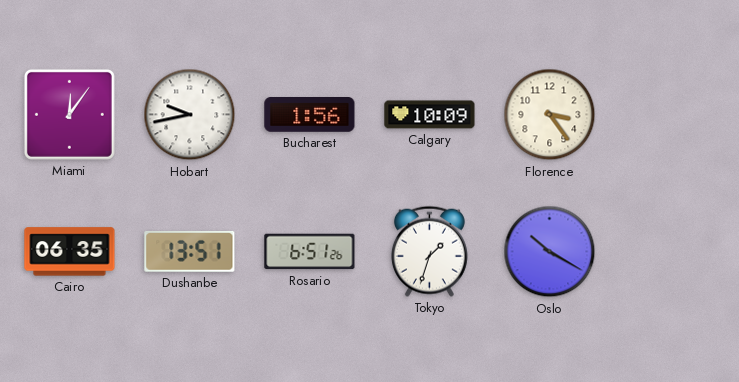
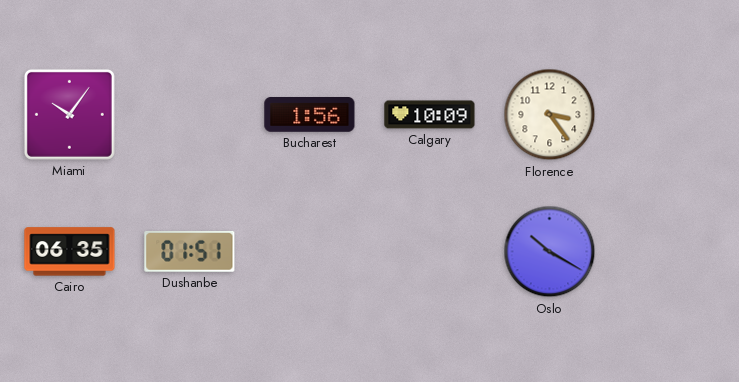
Miami: 12:06 -> 10:06 (69, 114)
Hobart: 9:43 -> none (190, 115)
Dushanbe: 13:51 -> 01:51 (190, 251)
Rosario: 6:51 -> none (310, 252)
Tokyo: 1:33 -> none (429, 251)
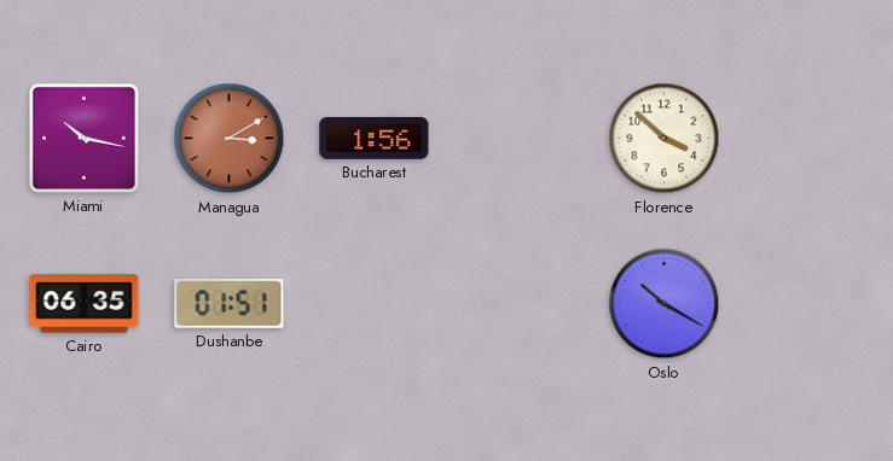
Miami: 10:06 -> 10:17 (83, 138)
Managua: none -> 3:10 (230, 139)
Calgary: 10:09 -> none (430, 115)
Florence: 3:24 -> 3:52 (665, 139)
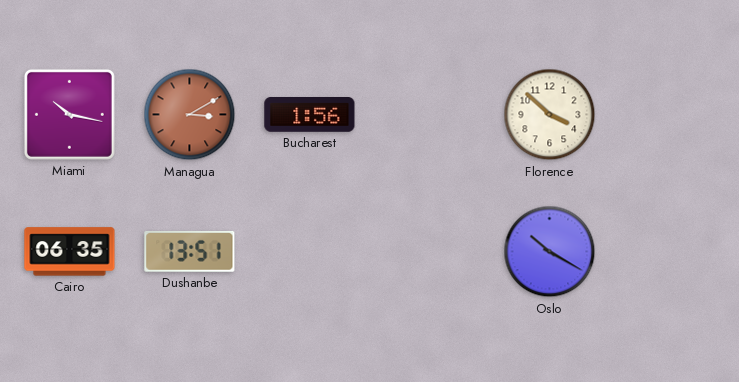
Dushanbe: 01:51 -> 13:51 (190, 251)
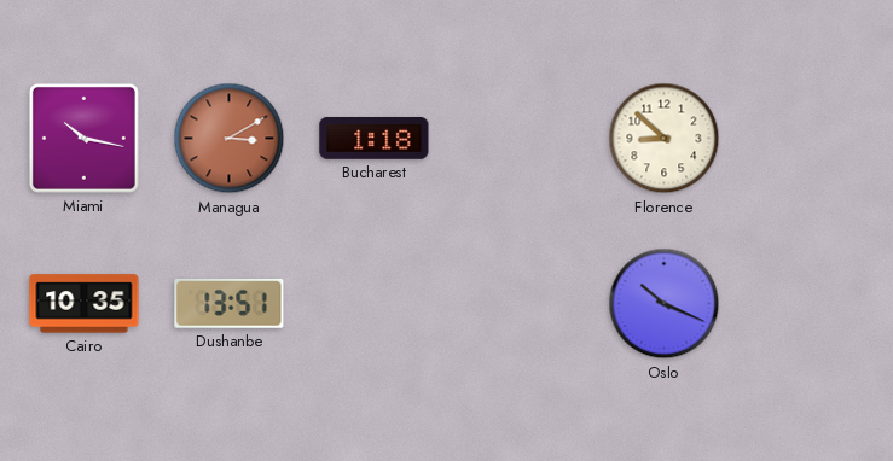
Bucharest: 1:56 -> 1:18 (375, 139)
Florence: 3:52 -> 8:52 (665, 139)
Cairo: 06:35 -> 10:35 (85, 304)
Oslo: 10:20 -> 10:19 (665, 304)
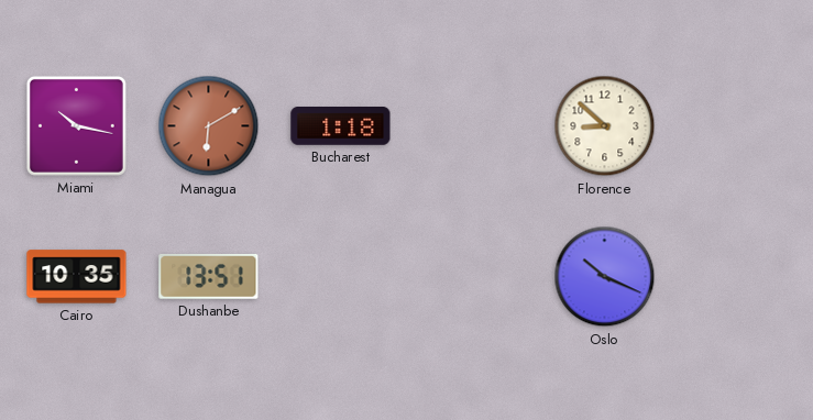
Managua: 3:10 -> 6:10 (209, 126)
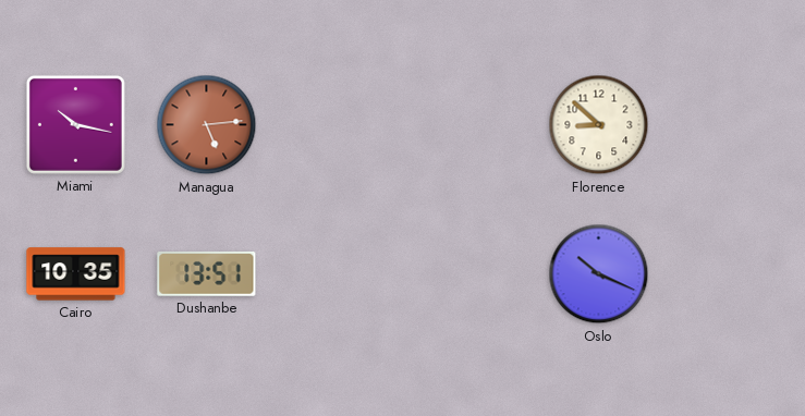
Managua: 6:10 -> 5:14 (207, 125)
Bucharest: 1:18 -> none (341, 126)
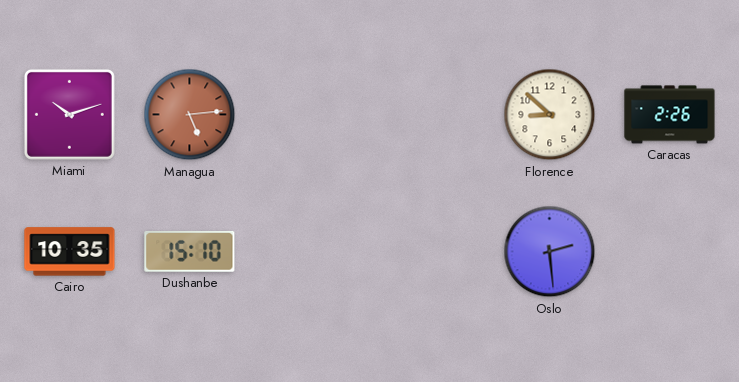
Miami: 10:17 -> 10:12 (69, 114)
Caracas: none -> 2:26 (670, 115)
Dushanbe: 13:51 -> 15:10 (190, 251)
Oslo: 10:19 -> 2:29 (550, 252)
